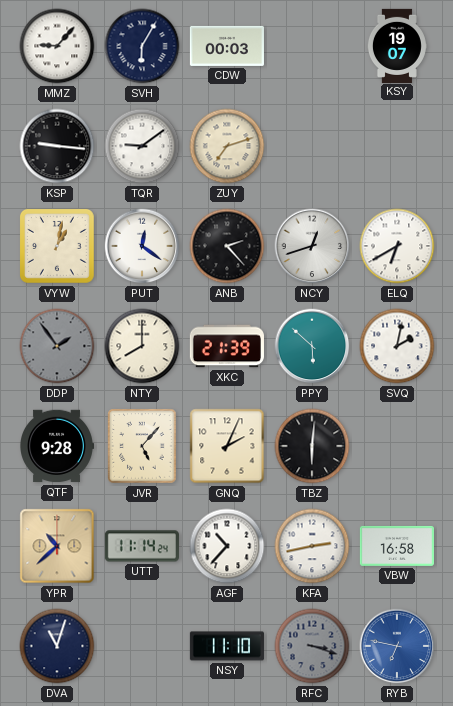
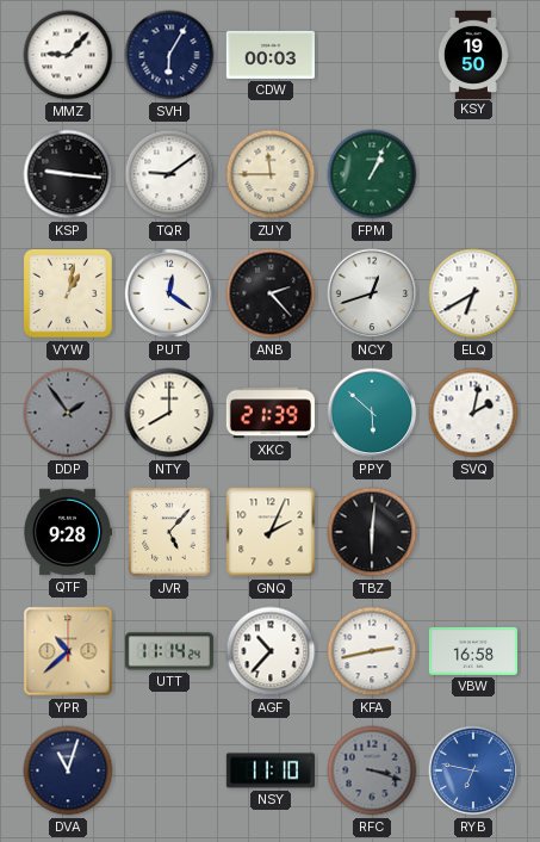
KSY: 19:07 -> 19:50 (473, 54)
ZUY: 7:12 -> 11:45 (271, 174)
FPM: none -> 1:04 (372, 174)
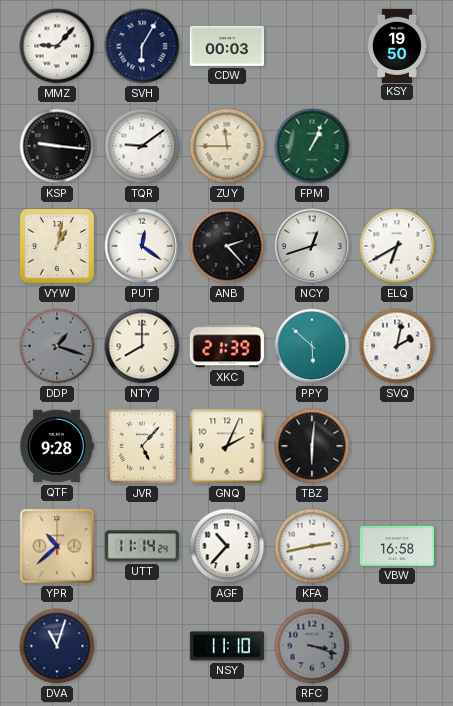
DDP: 1:54 -> 1:18 (57, 346)
RYB: 6:47 -> none (473, 770)
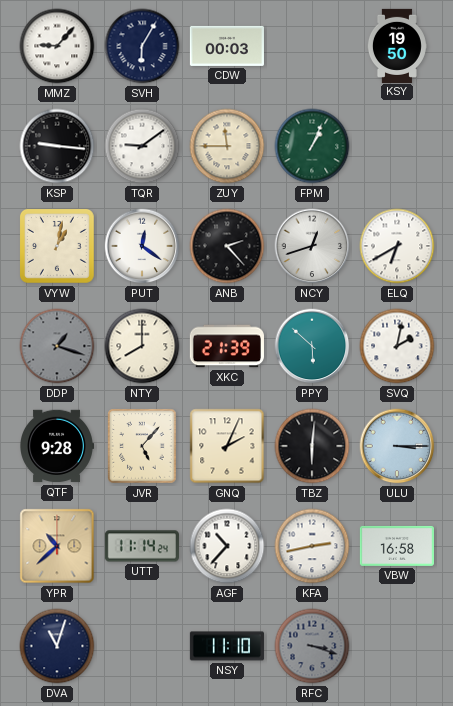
ULU: none -> 3:15 (397, 446)
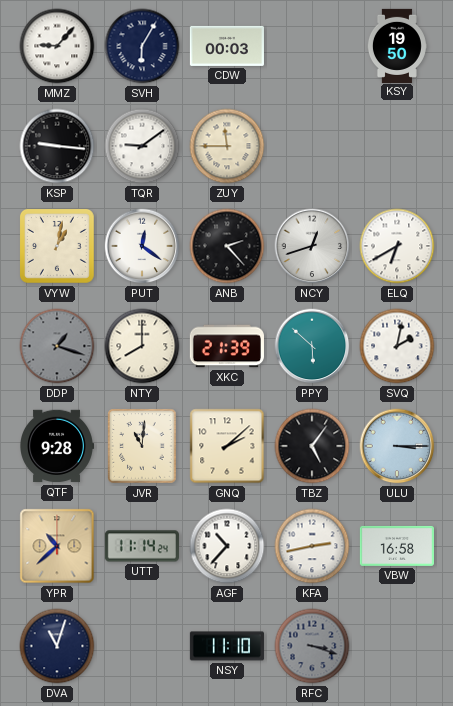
FPM: 1:04 -> none (312, 146)
JVR: 5:07 -> 11:01 (142, 446)
GNQ: 2:04 -> 2:08 (227, 446)
TBZ: 6:01 -> 5:06 (312, 446)
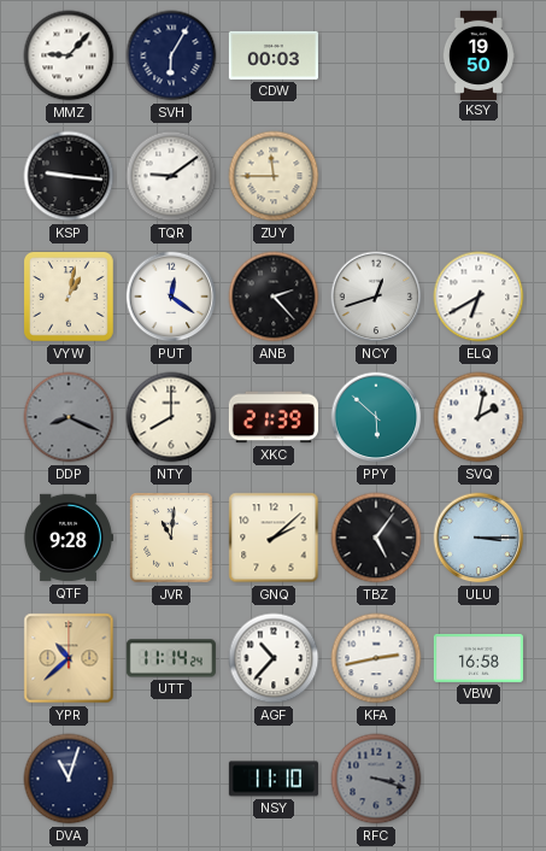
DDP: 1:18 -> 8:19 (69, 417)
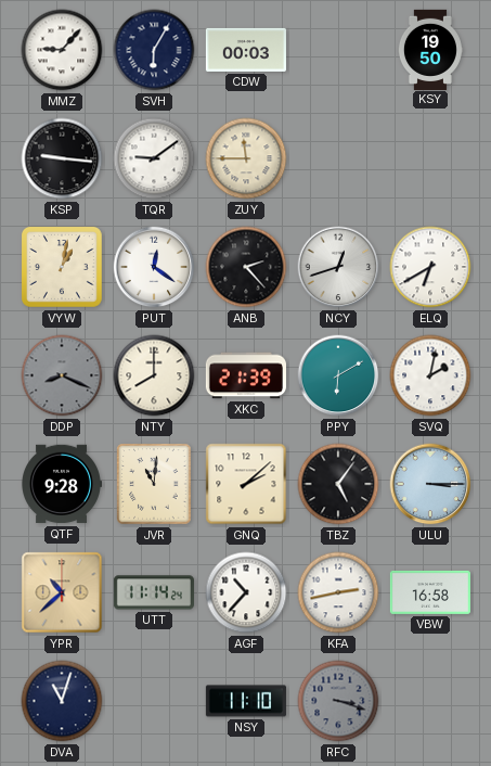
PPY: 5:52 -> 6:10 (338, 375)
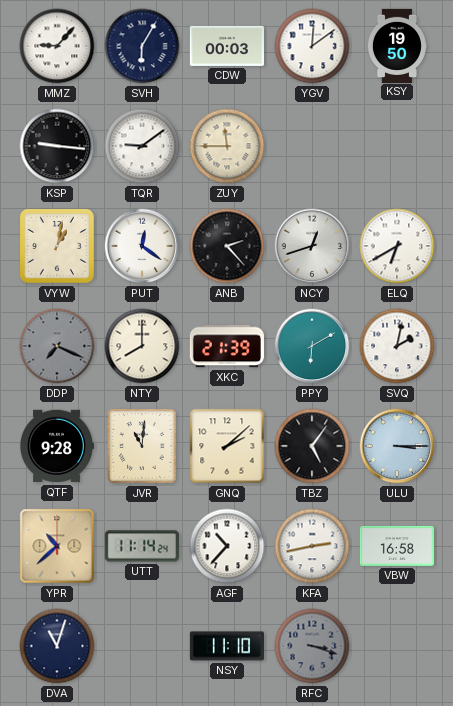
YGV: none -> 12:09 (312, 46)
DDP: 8:19 -> 7:19 (57, 346)
